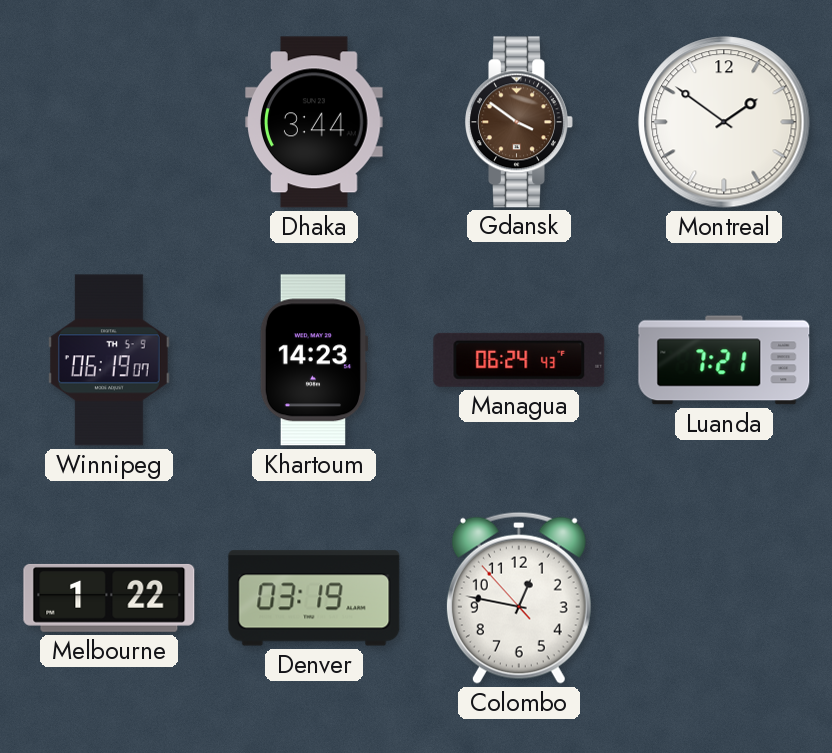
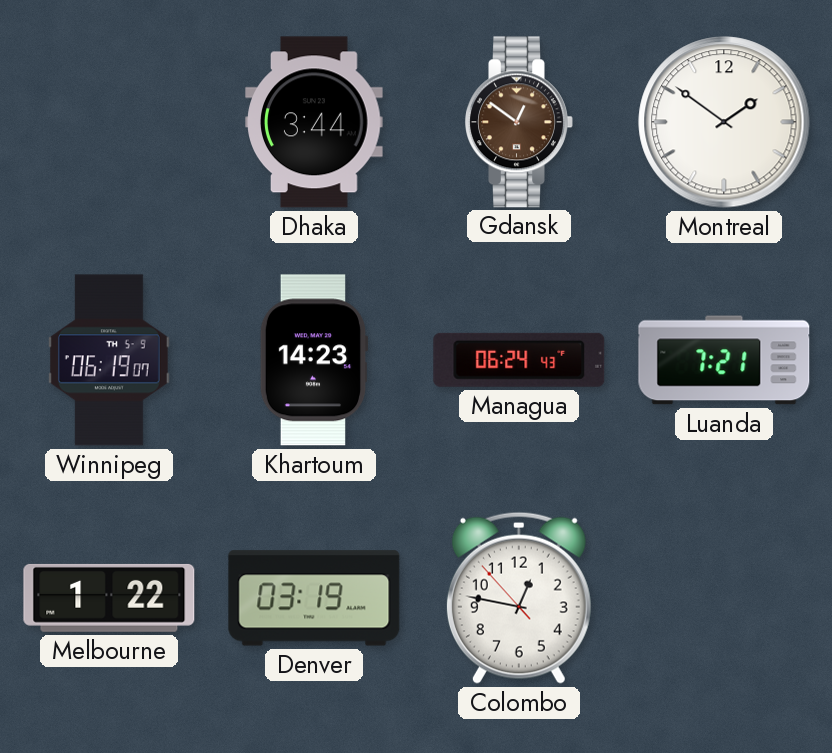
Gdansk: 3:51 -> 12:51 (519, 122)
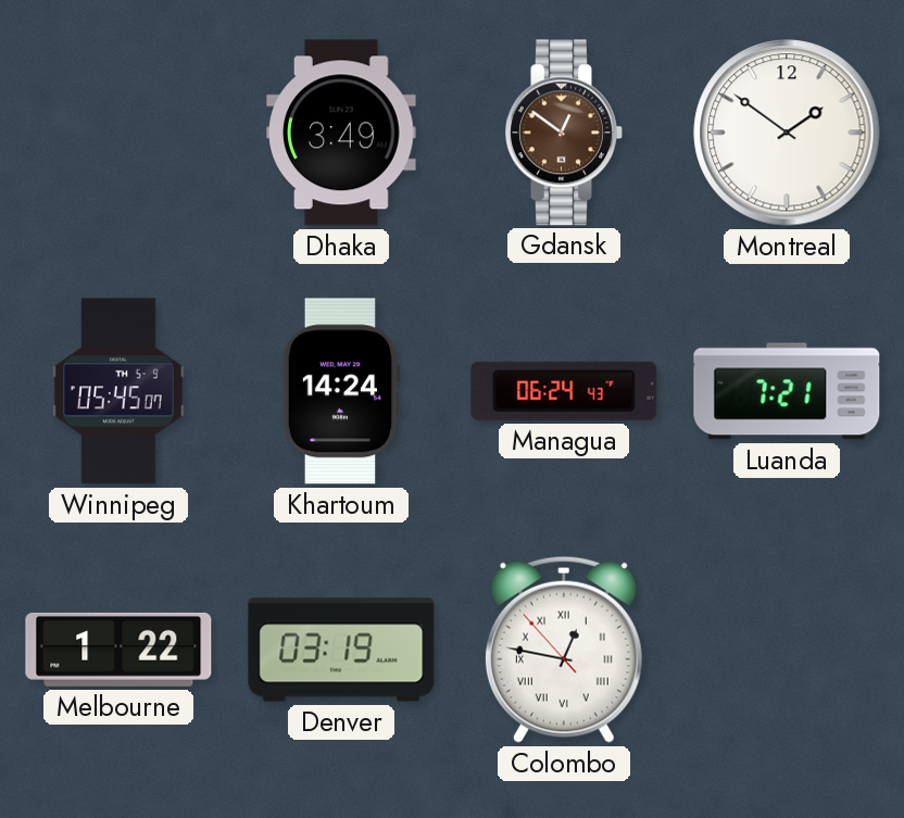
Dhaka: 3:44 -> 3:49 (341, 133)
Winnipeg: 06:19 -> 05:45 (118, 391)
Khartoum: 14:23 -> 14:24 (341, 391)
Colombo numerals: Arabic -> Roman (564, 650)
